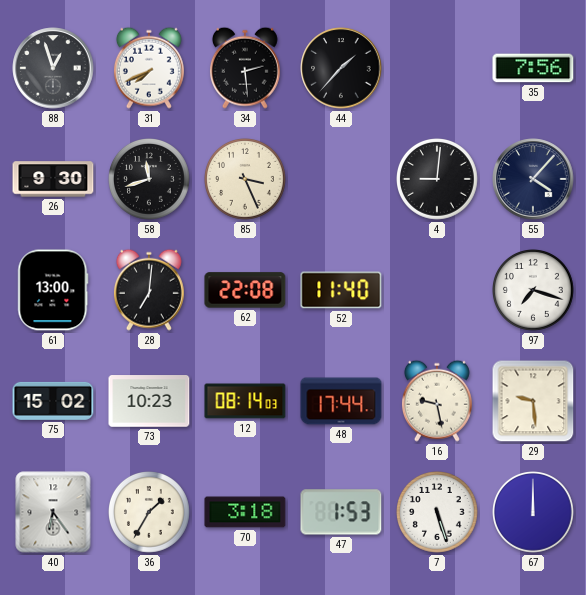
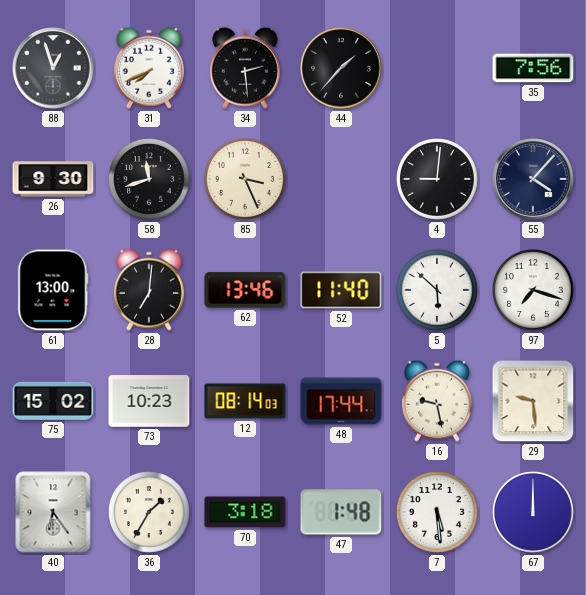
62: 22:08 -> 13:46 (245, 290)
5: none -> 5:52 (438, 291)
47: 1:53 -> 1:48 (341, 512)
7: 5:27 -> 5:29 (438, 513)
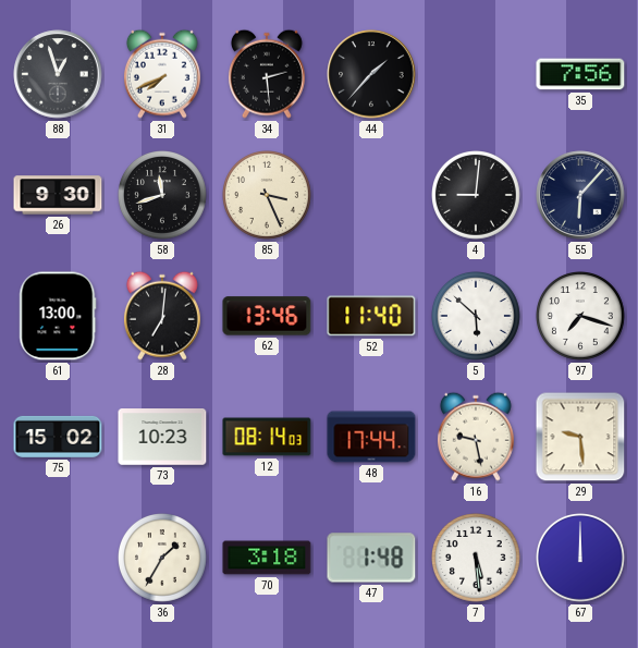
55: 4:07 -> 6:07 (580, 195)
40: 6:24 -> none (53, 512)
